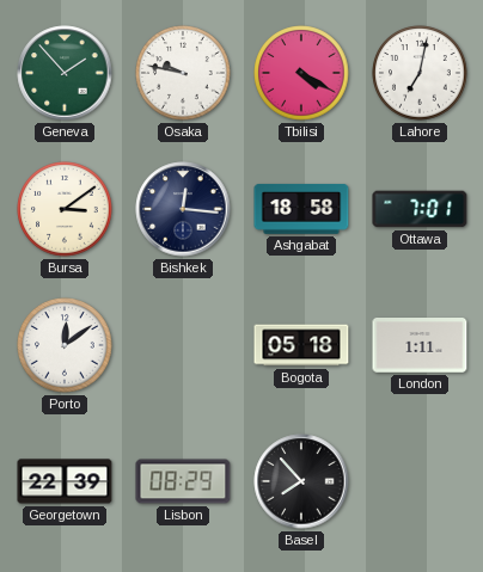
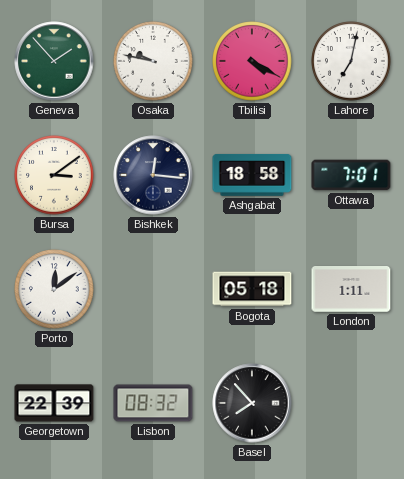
Lisbon: 08:29 -> 08:32 (153, 403)
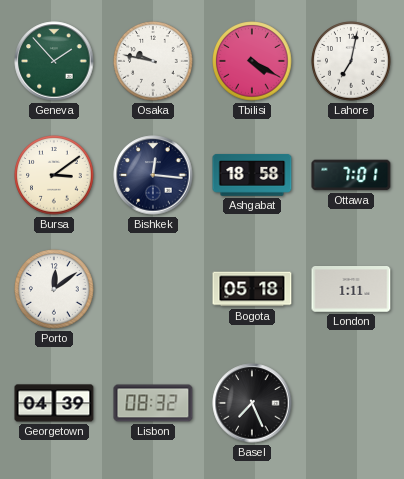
Georgetown: 22:39 -> 04:39 (54, 403)
Basel: 7:53 -> 7:26 (252, 403)
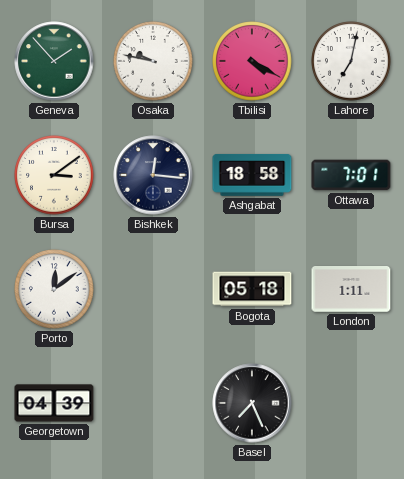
Lisbon: 08:32 -> none (153, 403)
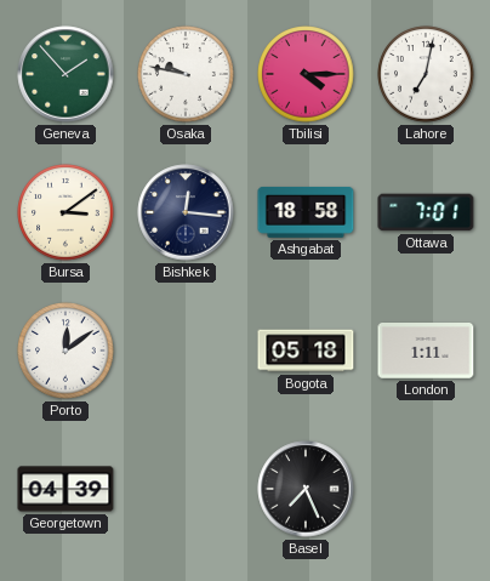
Tbilisi: 4:20 -> 4:15 (306, 74)
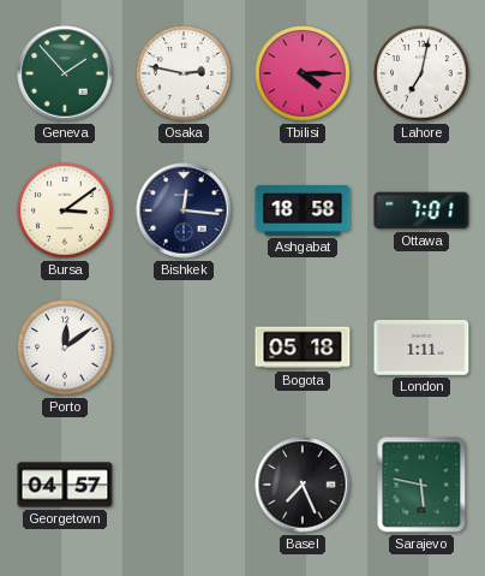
Osaka: 9:47 -> 2:47 (184, 73)
Georgetown: 04:39 -> 04:57 (65, 485)
Sarajevo: none -> 5:47 (421, 485)
